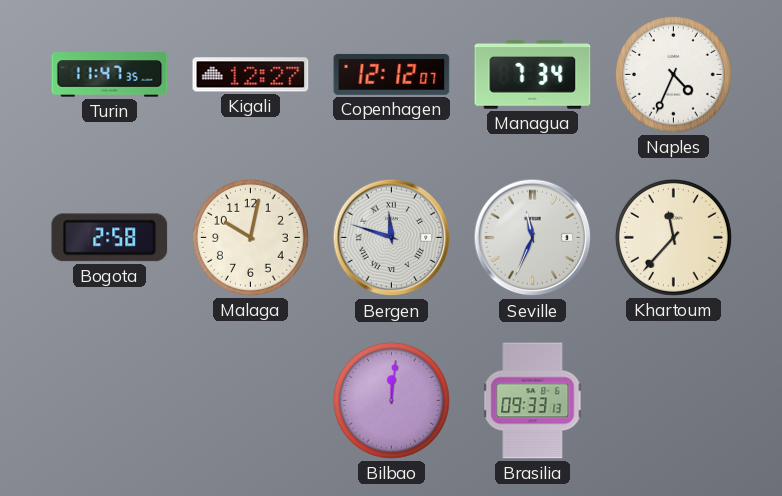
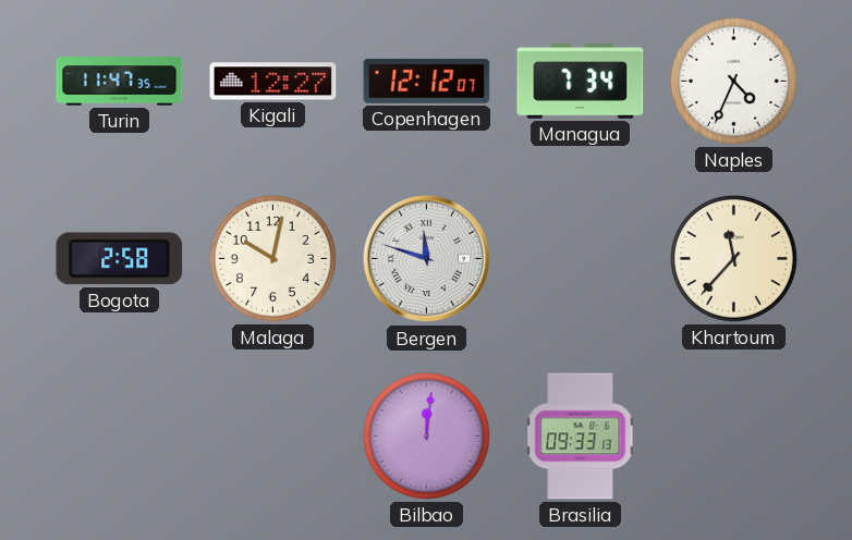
Seville: 11:34 -> none (533, 238)
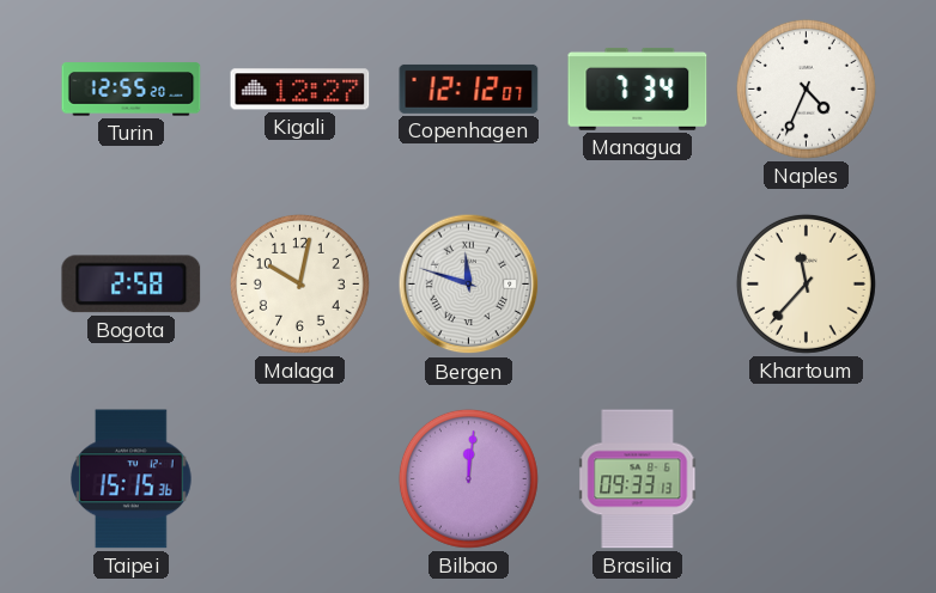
Turin: 11:47 -> 12:55 (132, 90)
Taipei: none -> 15:15 (132, 479)
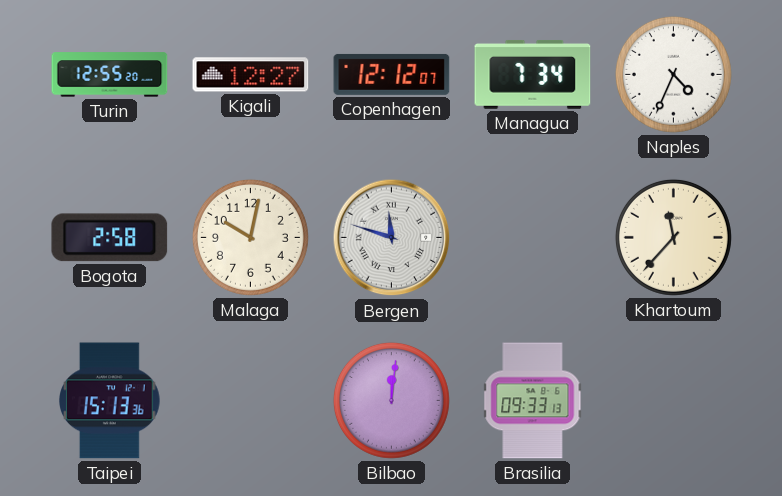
Taipei: 15:15 -> 15:13 (110, 401)
